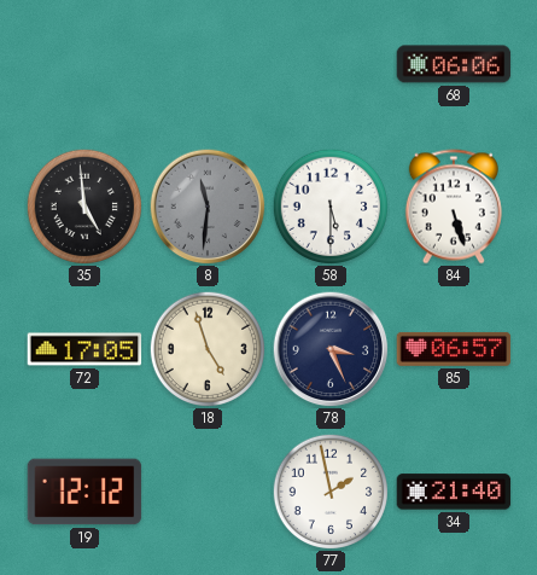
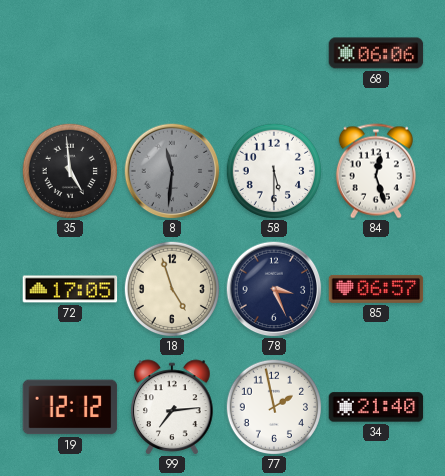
84: 5:27 -> 12:27 (376, 171)
99: none -> 7:14 (172, 407)
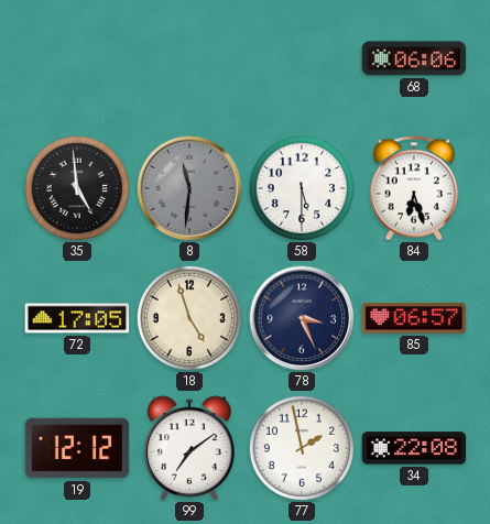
84: 12:27 -> 6:27 (414, 188)
99: 7:14 -> 7:09 (189, 448)
34: 21:40 -> 22:08 (414, 448)
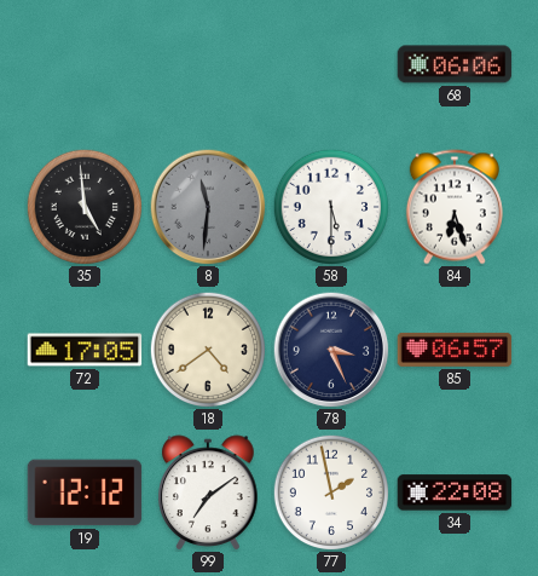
18: 4:57 -> 4:39 (207, 349)
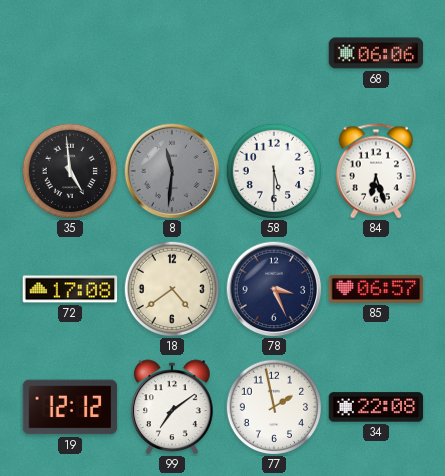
72: 17:05 -> 17:08 (70, 289)
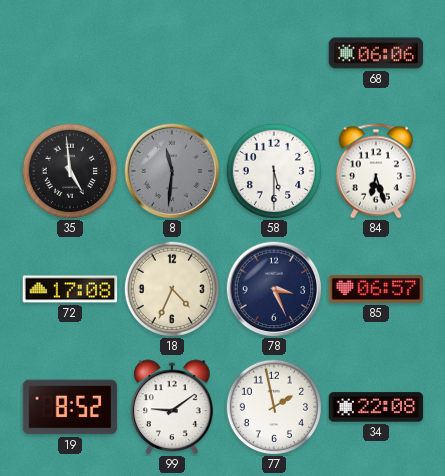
18: 4:39 -> 4:34 (171, 288)
19: 12:12 -> 8:52 (70, 407)
99: 7:09 -> 9:09 (172, 407)
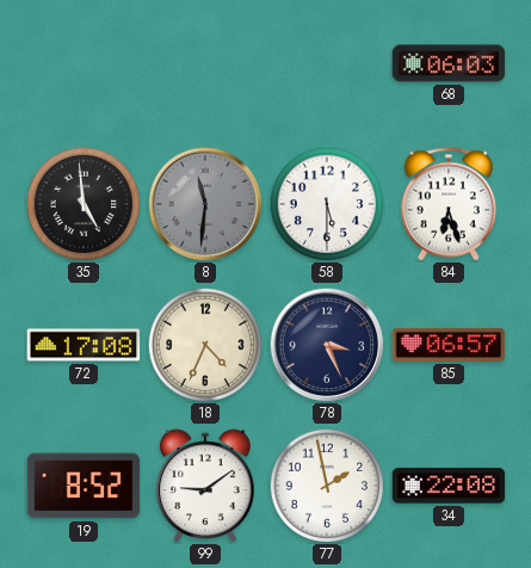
68: 06:06 -> 06:03 (449, 63)
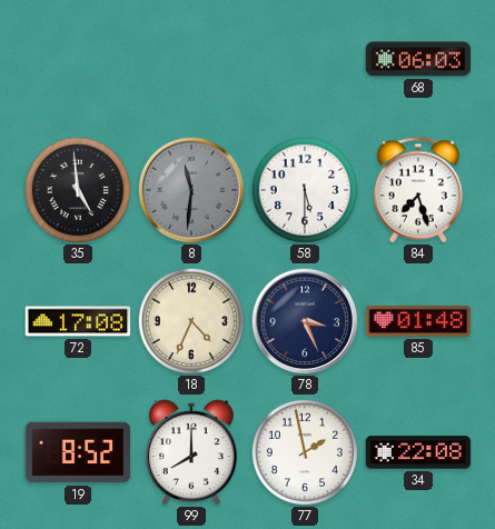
84: 6:27 -> 7:27 (418, 190)
85: 06:57 -> 01:48 (418, 321)
99: 9:09 -> 8:00 (191, 452)
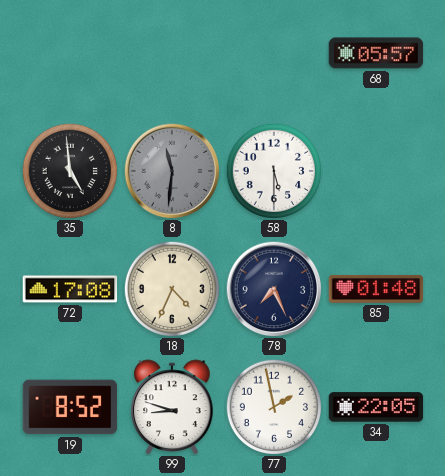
68: 06:03 -> 05:57 (376, 53)
84: 7:27 -> none (418, 190)
78: 3:26 -> 7:26 (274, 289)
99: 8:00 -> 8:48 (172, 407)
34: 22:08 -> 22:05 (376, 407)
